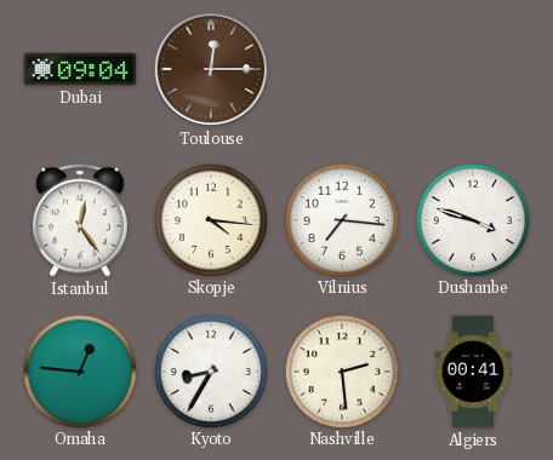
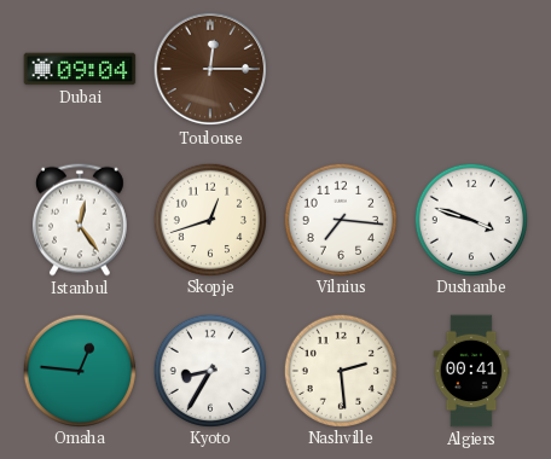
Skopje: 4:16 -> 12:42 (209, 219)
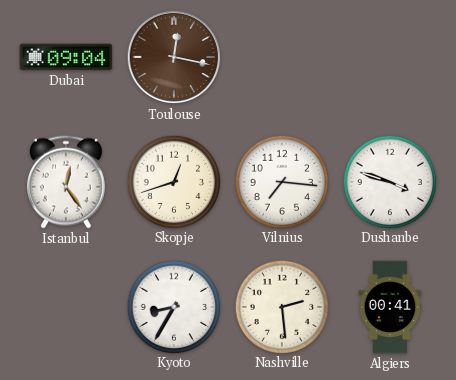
Toulouse: 12:15 -> 12:17 (174, 57)
Omaha: 12:46 -> none (79, 370)
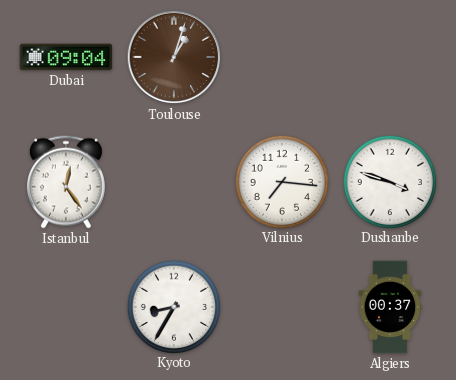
Toulouse: 12:17 -> 1:03 (174, 57)
Skopje: 12:42 -> none (173, 181)
Nashville: 2:29 -> none (281, 306)
Algiers: 00:41 -> 00:37 (390, 307)
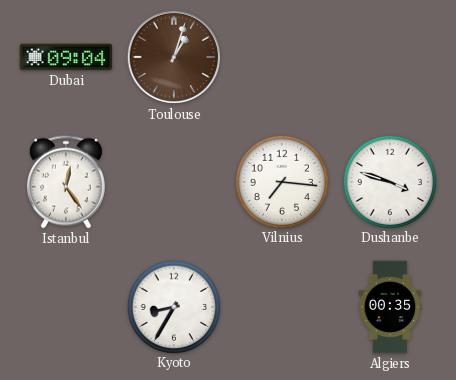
Algiers: 00:37 -> 00:35 (390, 307)
